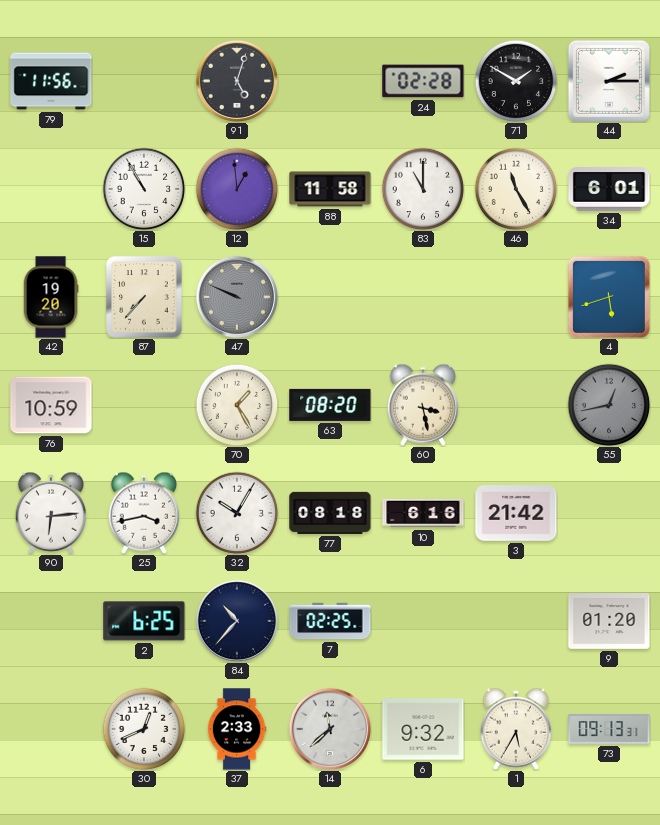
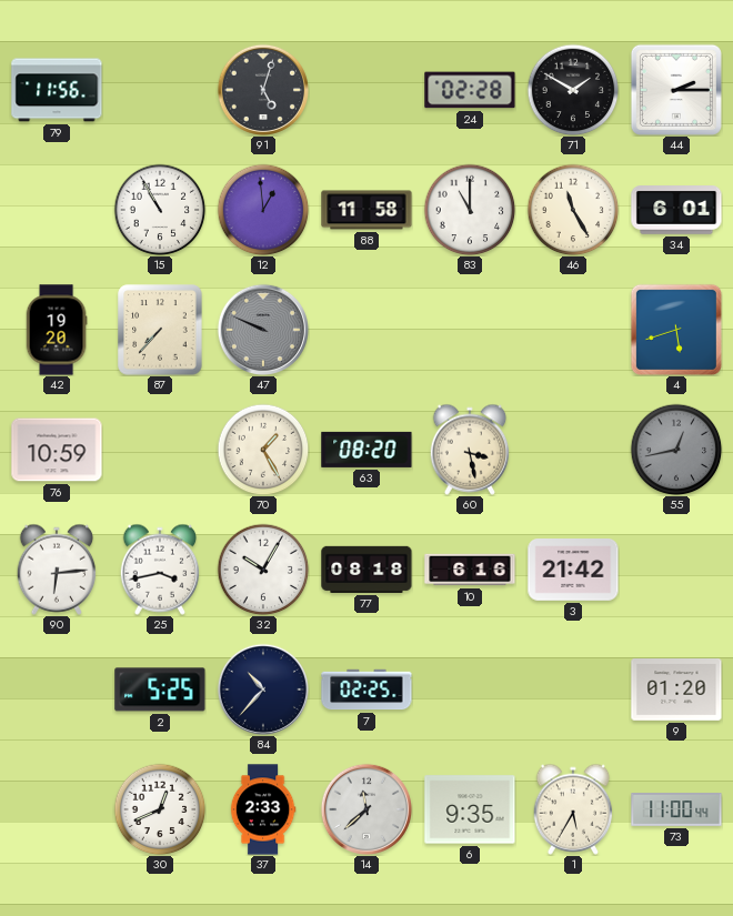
2: 6:25 -> 5:25 (160, 689)
6: 9:32 -> 9:35 (470, 809)
73: 09:13 -> 11:00 (676, 811)
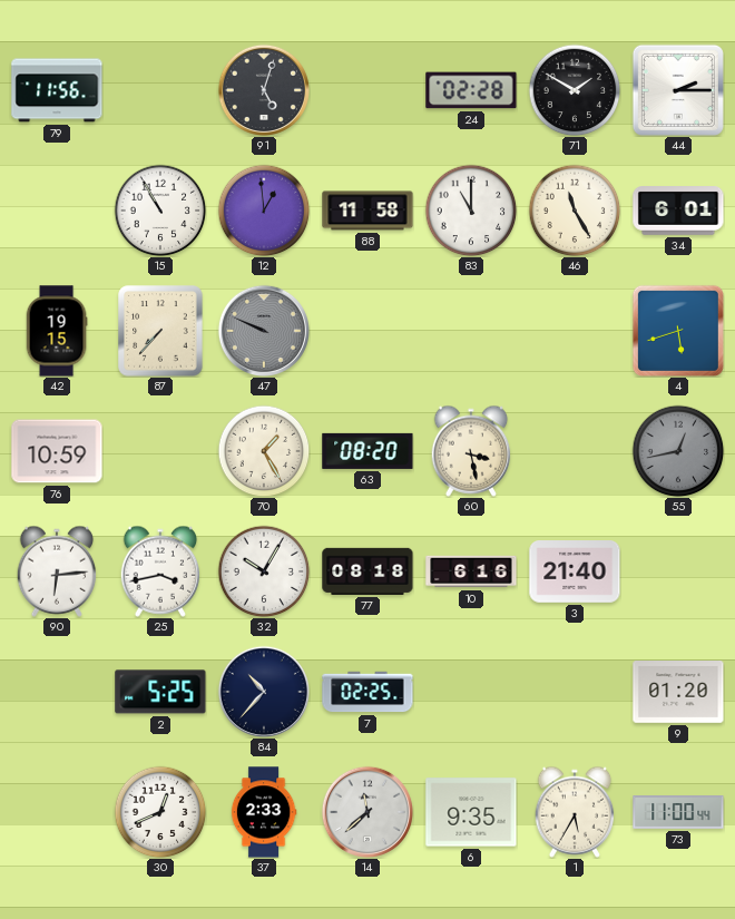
42: 19:20 -> 19:15 (57, 331)
3: 21:42 -> 21:40 (575, 573)
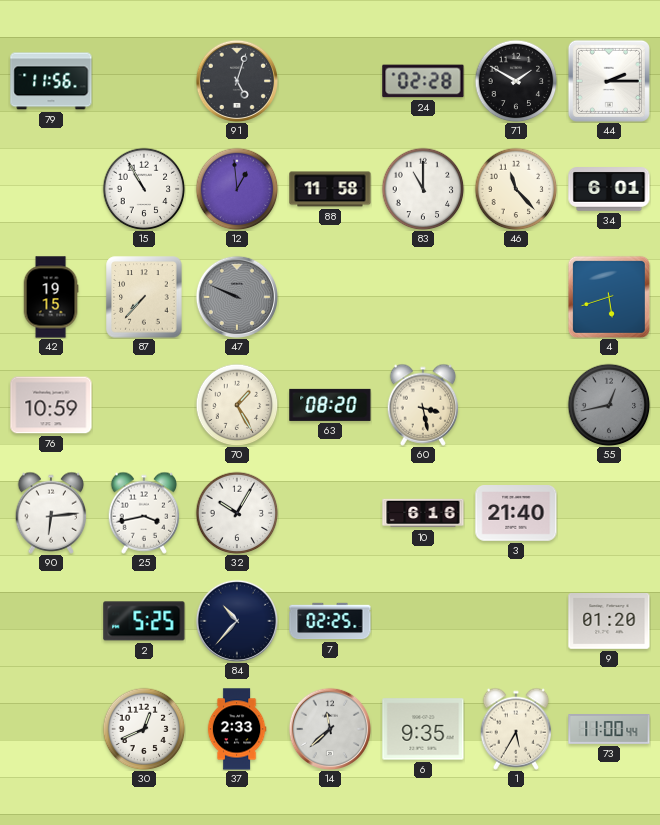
46: 11:25 -> 11:23 (516, 189)
77: 08:18 -> none (367, 571)
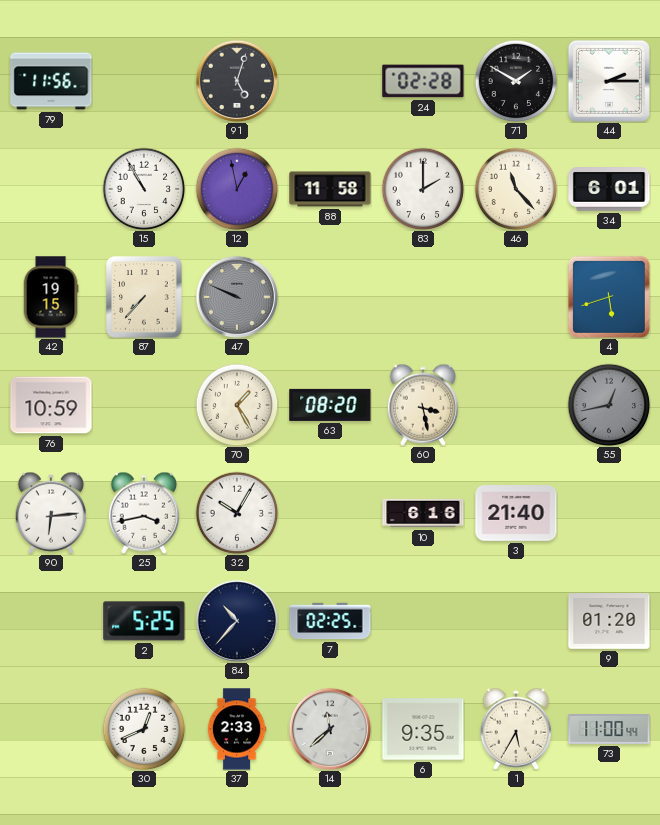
12: 12:59 -> 12:58 (237, 189)
83: 11:00 -> 2:00 (423, 189)
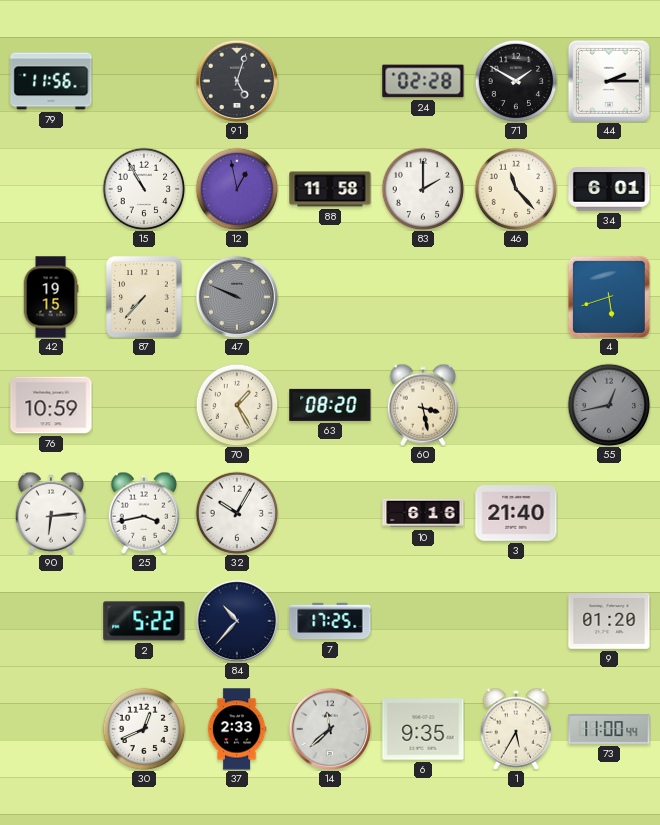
2: 5:25 -> 5:22 (144, 621)
7: 02:25 -> 17:25 (330, 621)
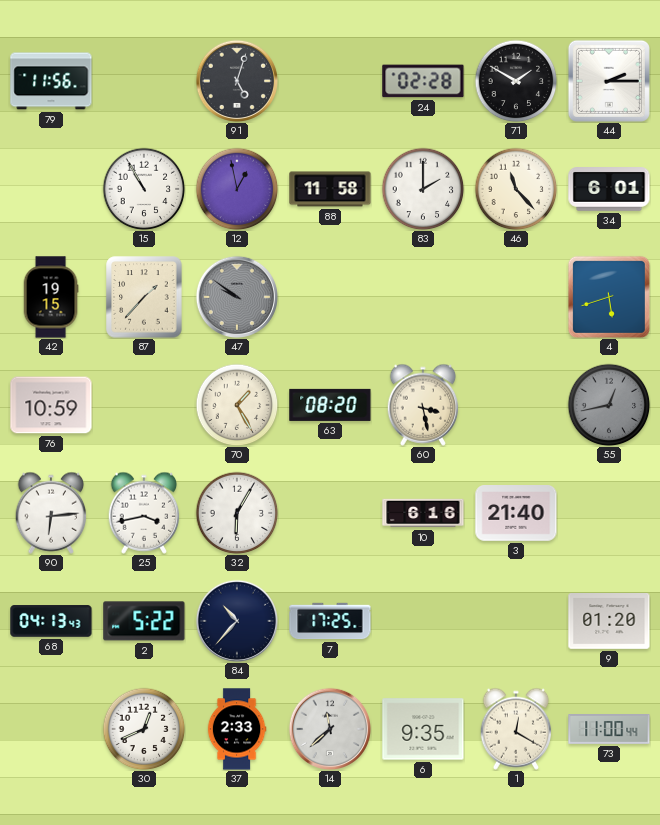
87: 7:37 -> 1:37 (144, 297)
47: 9:49 -> 9:51 (236, 296)
32: 10:05 -> 6:05 (237, 513)
68: none -> 04:13 (51, 621)
1: 5:35 -> 12:20 (516, 729)
